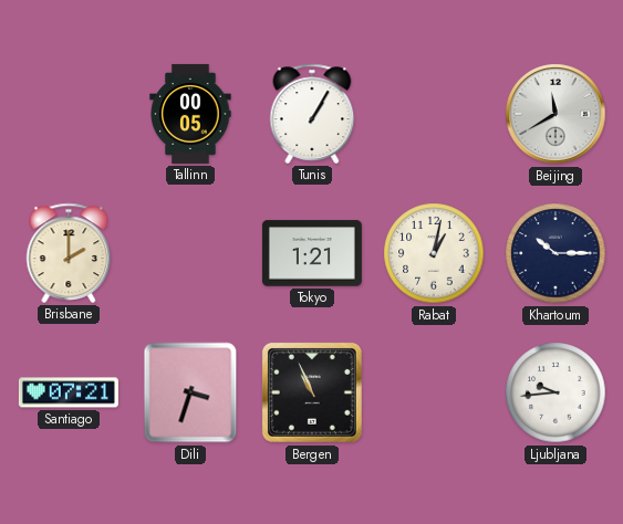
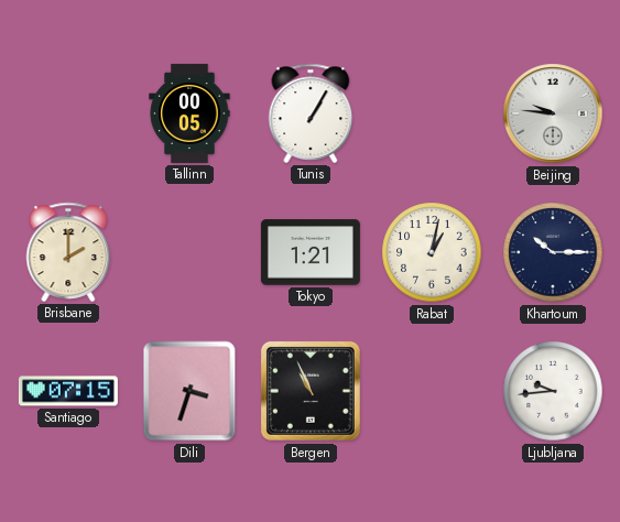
Beijing: 11:40 -> 9:46 (553, 113)
Santiago: 07:21 -> 07:15 (68, 391)
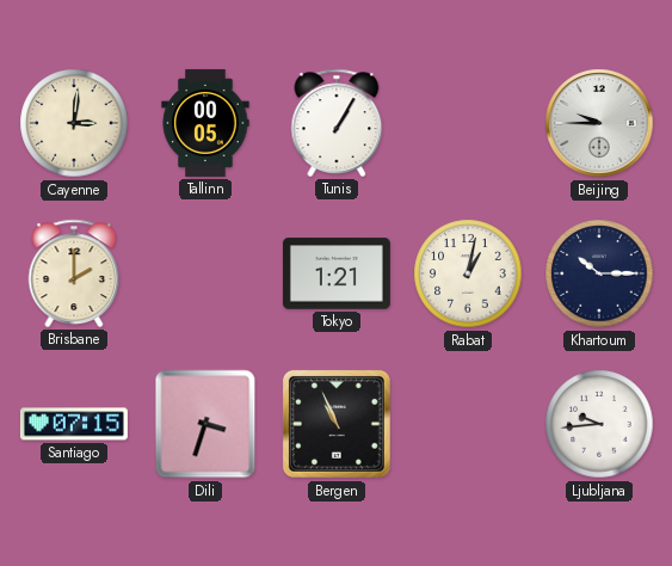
Cayenne: none -> 3:01 (74, 123)
Beijing: 9:46 -> 9:45 (599, 123)
